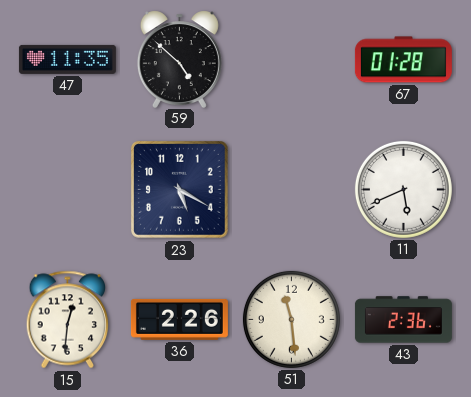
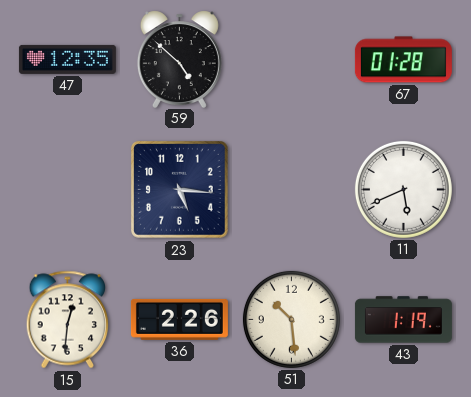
47: 11:35 -> 12:35 (67, 59)
23: 5:20 -> 5:16 (180, 190)
51: 11:29 -> 10:29 (291, 319)
43: 2:36 -> 1:19 (403, 320)
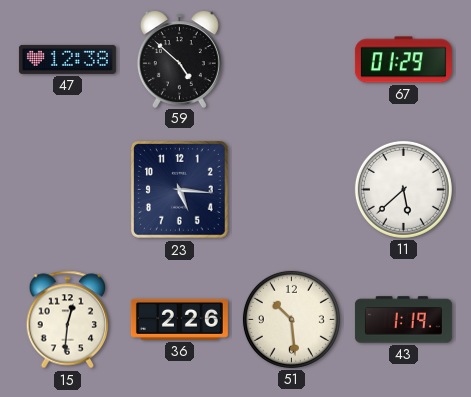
47: 12:35 -> 12:38 (67, 59)
67: 01:28 -> 01:29 (403, 60)
11: 5:41 -> 5:38 (403, 189)
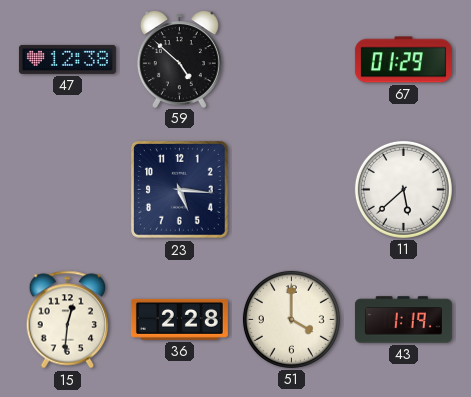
36: 2:26 -> 2:28 (179, 319)
51: 10:29 -> 4:00 (291, 319)
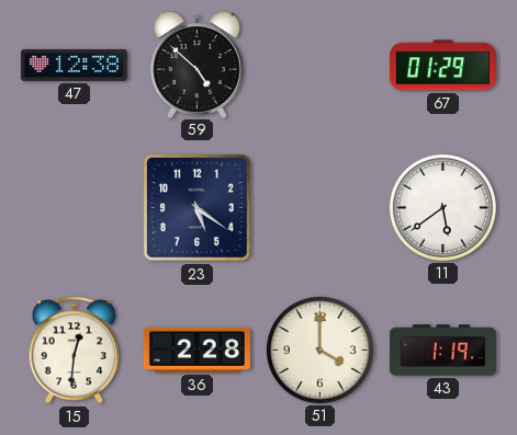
23: 5:16 -> 5:21 (198, 208)
11: 5:38 -> 5:39 (442, 207)
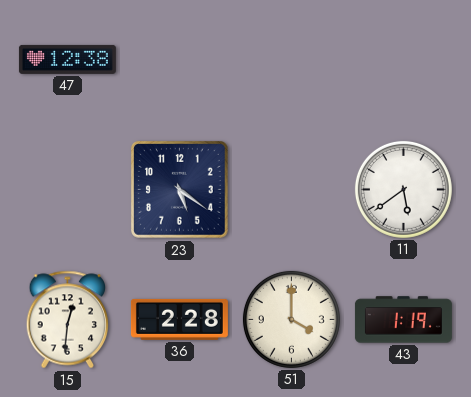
59: 4:52 -> none (196, 65)
67: 01:29 -> none (442, 66)
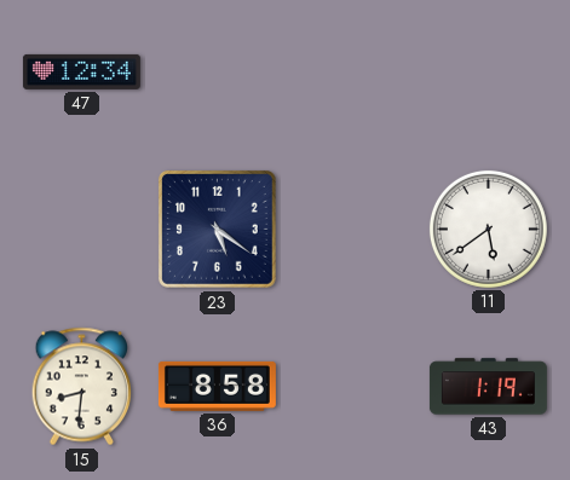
47: 12:38 -> 12:34 (81, 71)
15: 12:31 -> 8:31 (82, 387)
36: 2:28 -> 8:58 (217, 386)
51: 4:00 -> none (291, 319)
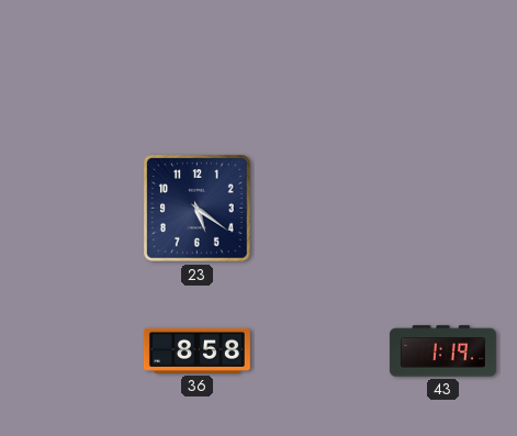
47: 12:34 -> none (81, 71)
11: 5:39 -> none (488, 229)
15: 8:31 -> none (82, 387)
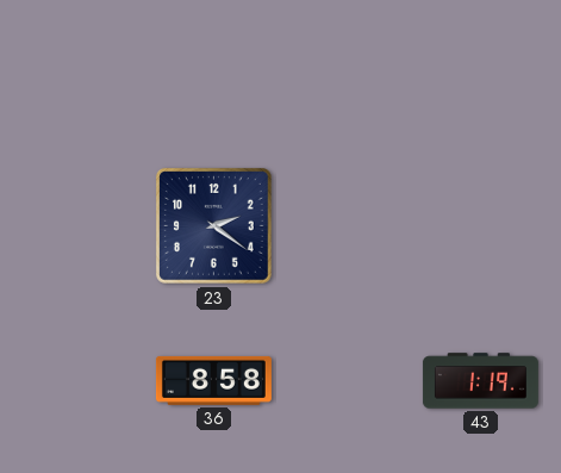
23: 5:21 -> 2:21 (214, 226)
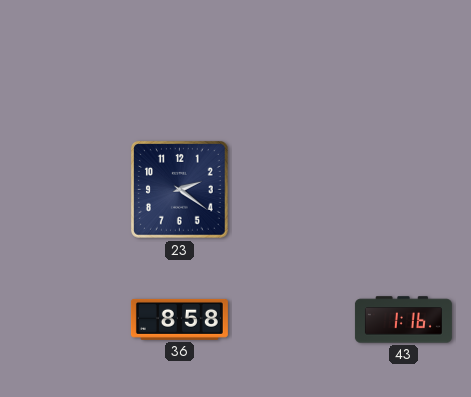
43: 1:19 -> 1:16 (403, 320)
